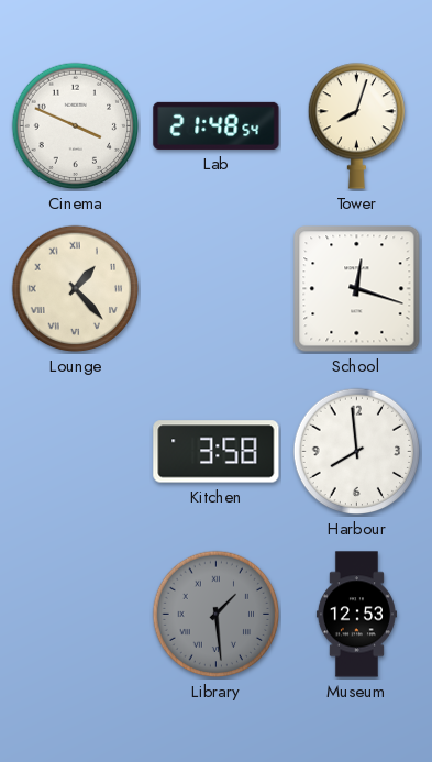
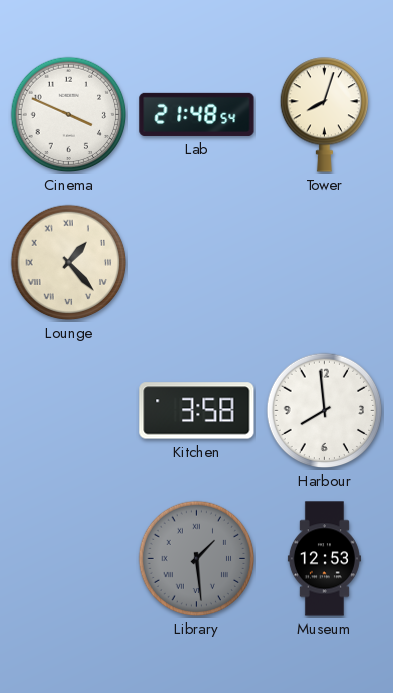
School: 12:18 -> none (357, 289)
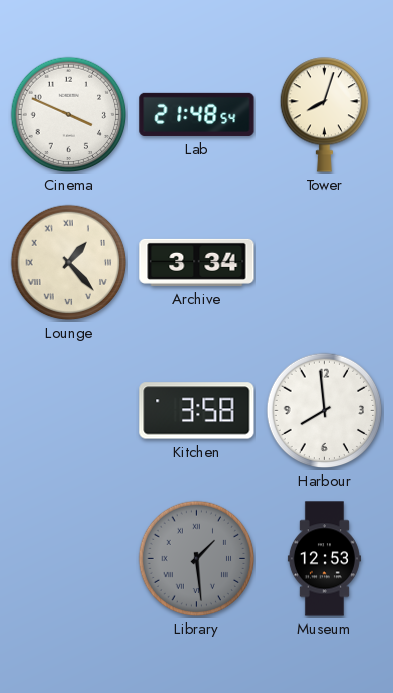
Archive: none -> 3:34 (197, 262)
